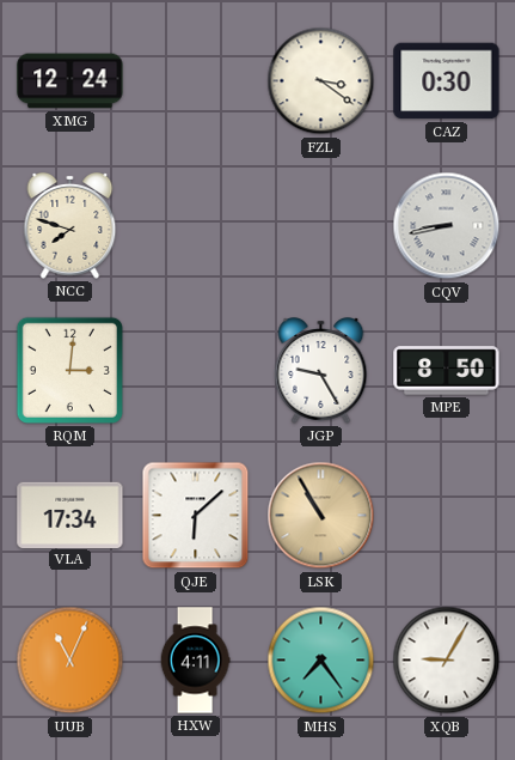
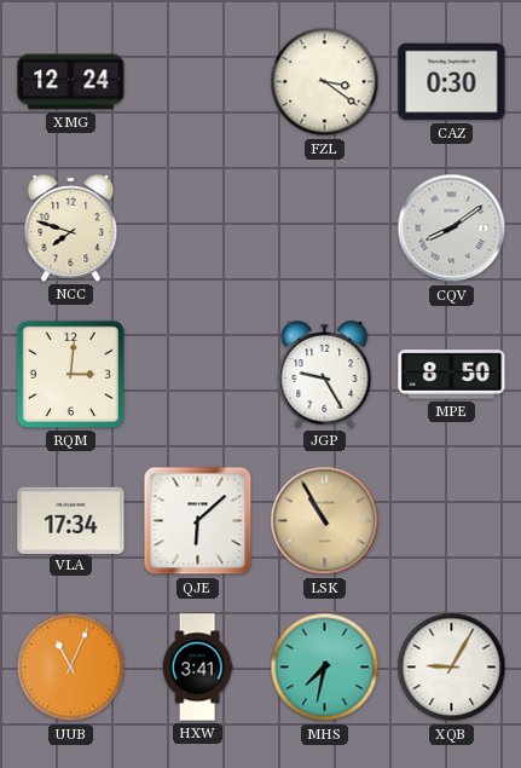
CQV: 8:43 -> 8:09 (452, 229)
HXW: 4:11 -> 3:41 (197, 668)
MHS: 7:24 -> 7:32 (325, 668)
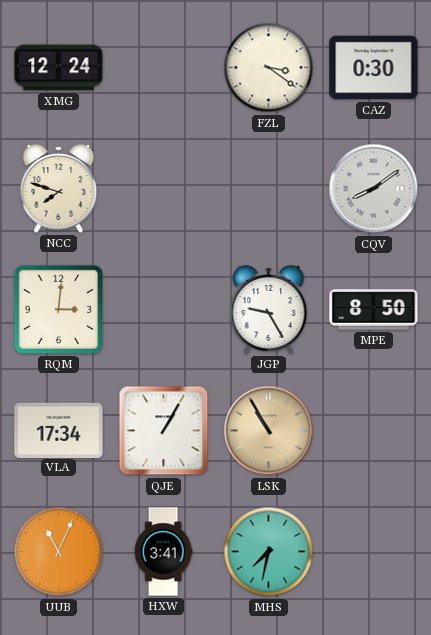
QJE: 6:08 -> 1:05 (164, 431)
XQB: 9:05 -> none (452, 668)
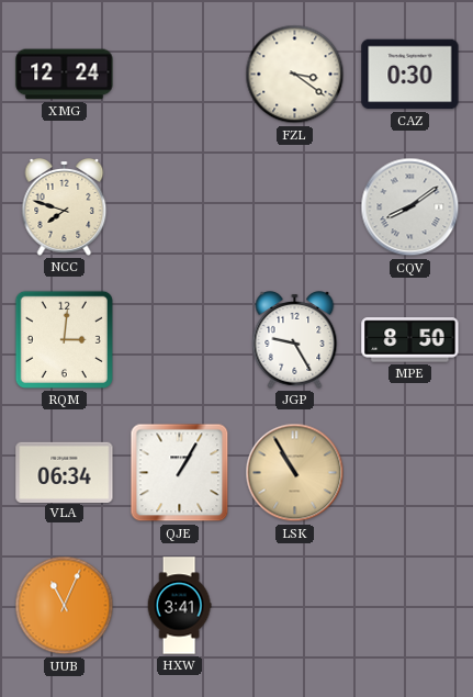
VLA: 17:34 -> 06:34 (65, 472)
MHS: 7:32 -> none (269, 552)
